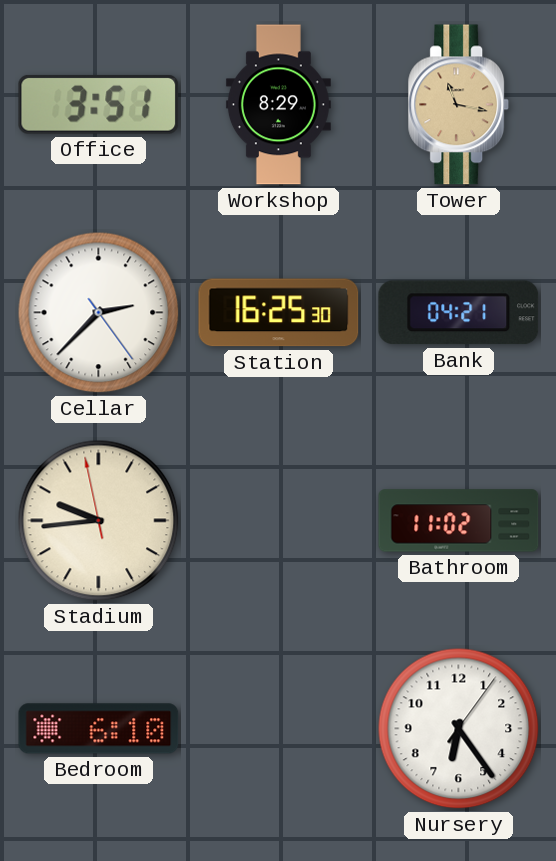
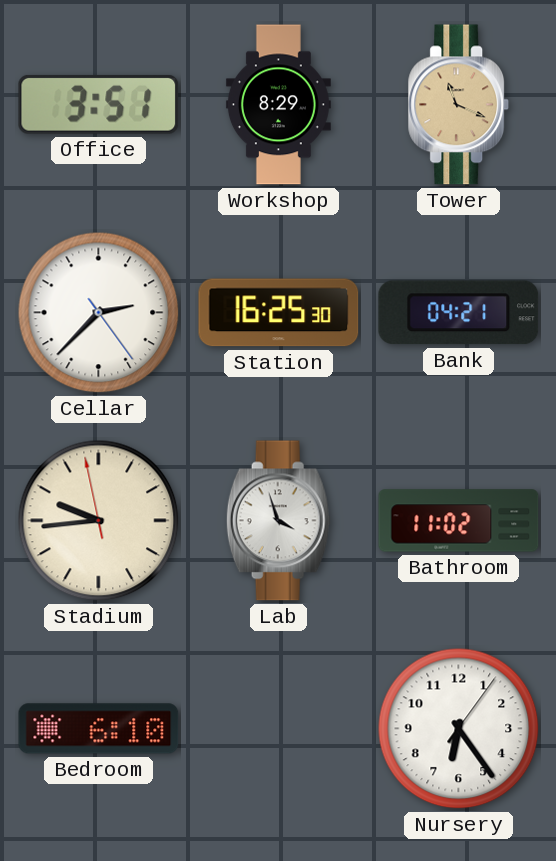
Tower: 11:17 -> 11:19 (459, 105)
Lab: none -> 3:57 (278, 521)
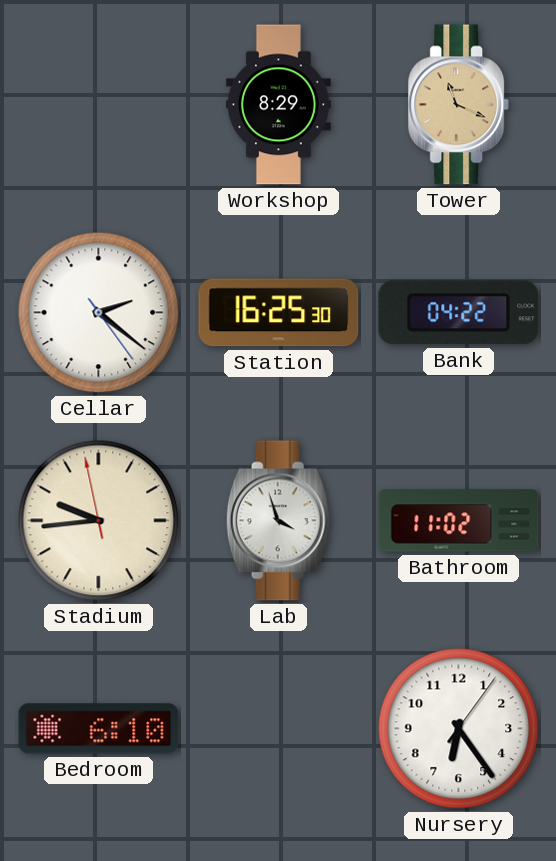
Office: 3:51 -> none (99, 104)
Cellar: 2:37 -> 2:21 (99, 313)
Bank: 04:21 -> 04:22 (459, 313)
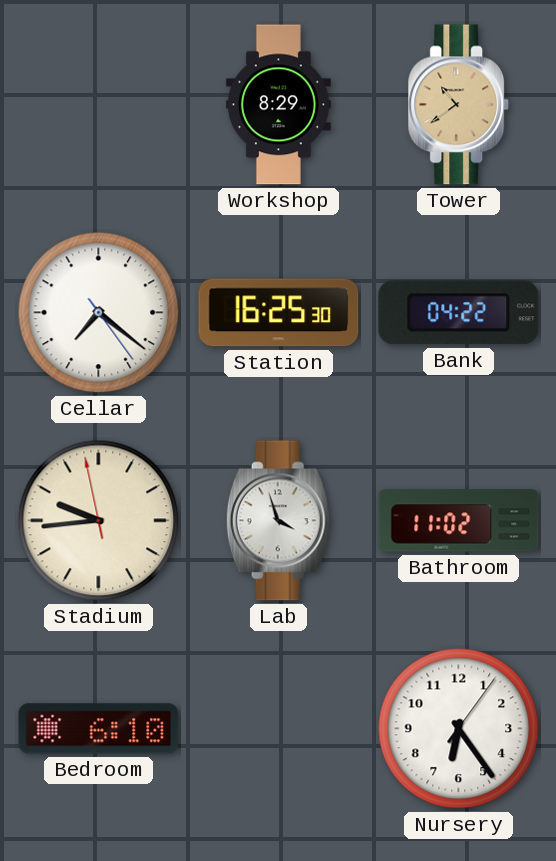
Tower: 11:19 -> 10:39 (459, 105)
Cellar: 2:21 -> 7:21 (99, 313)
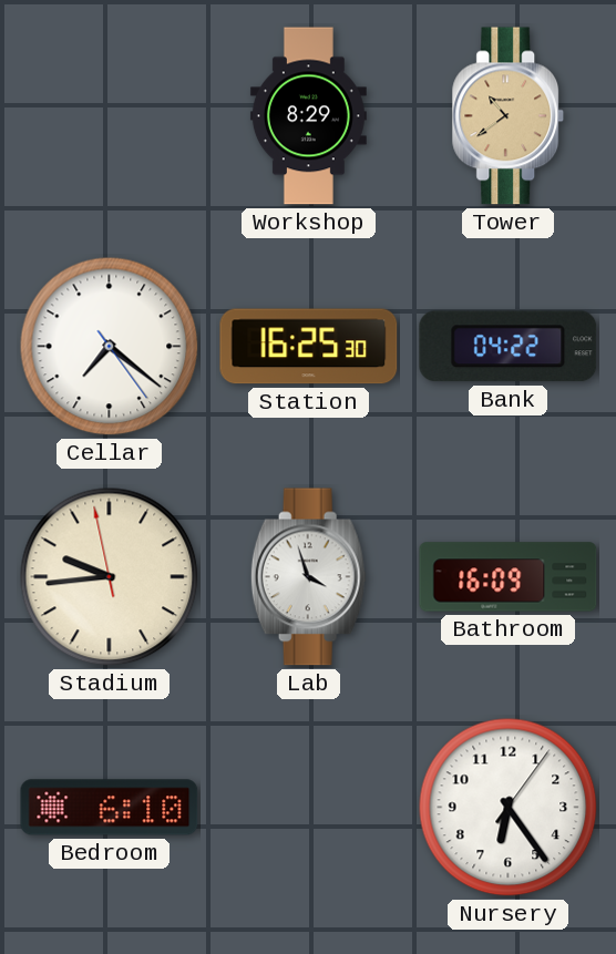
Bathroom: 11:02 -> 16:09 (509, 577)
